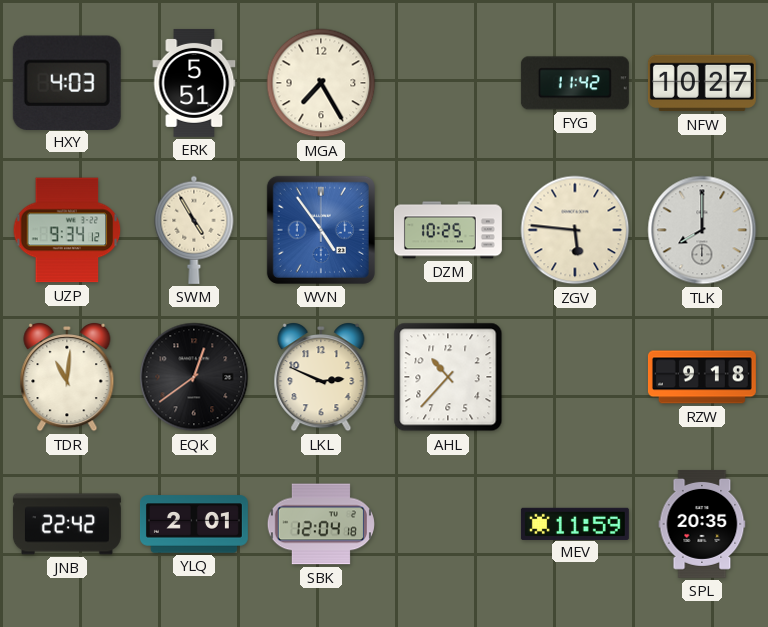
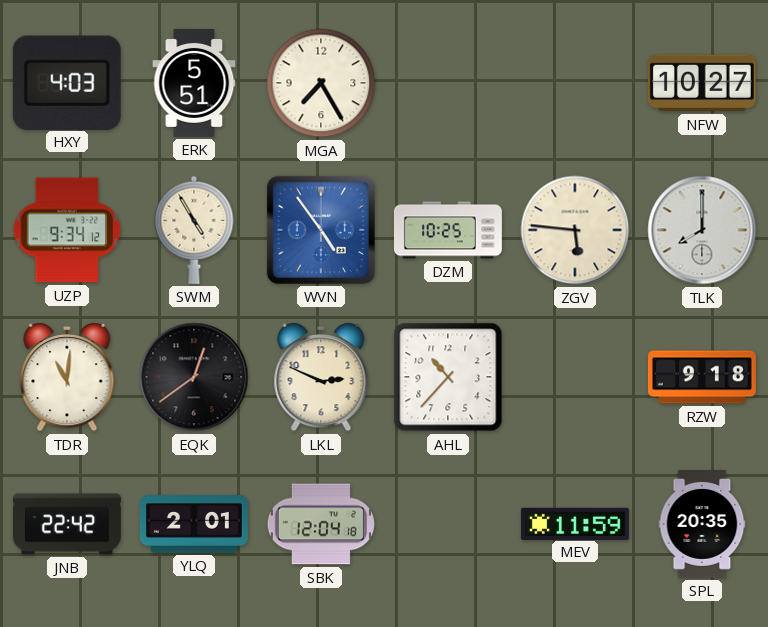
FYG: 11:42 -> none (575, 83)
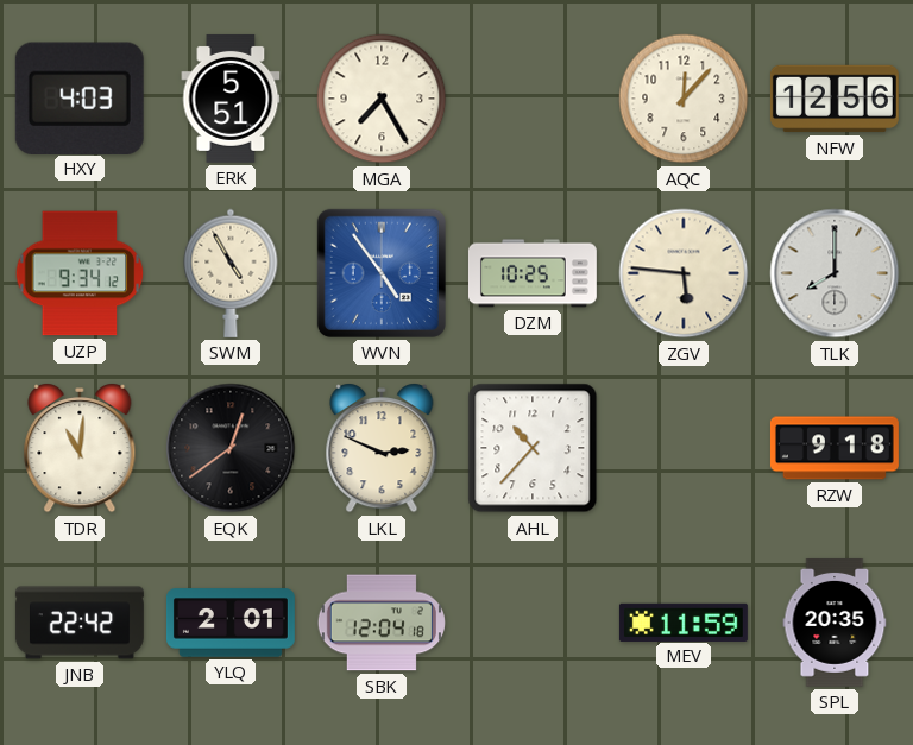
AQC: none -> 12:07 (684, 99)
NFW: 10:27 -> 12:56 (835, 99)
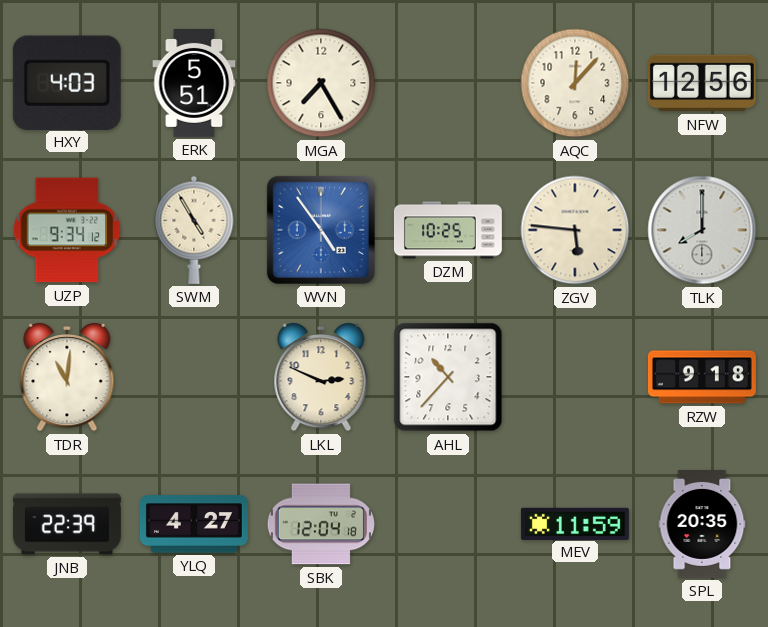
EQK: 12:39 -> none (231, 448)
JNB: 22:42 -> 22:39 (67, 524)
YLQ: 2:01 -> 4:27 (194, 524)
